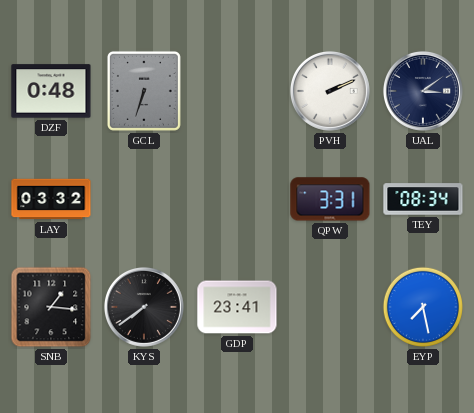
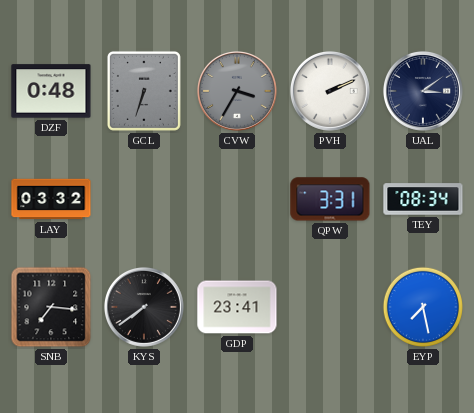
CVW: none -> 3:35 (237, 91)
SNB: 1:16 -> 7:16 (51, 307)
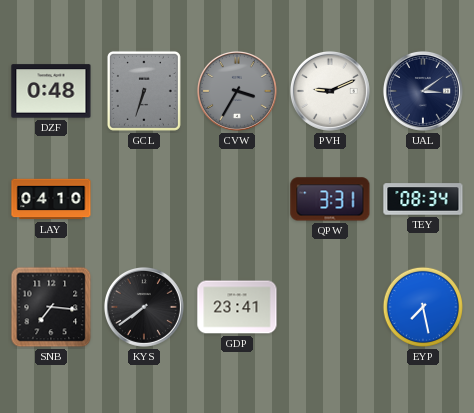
PVH: 2:11 -> 9:11 (330, 91)
LAY: 03:32 -> 04:10 (51, 199)
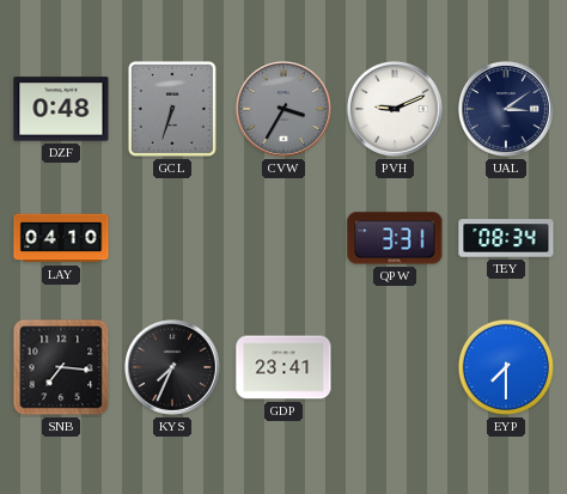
KYS: 7:39 -> 7:34 (172, 367)
EYP: 7:28 -> 7:30 (506, 367)
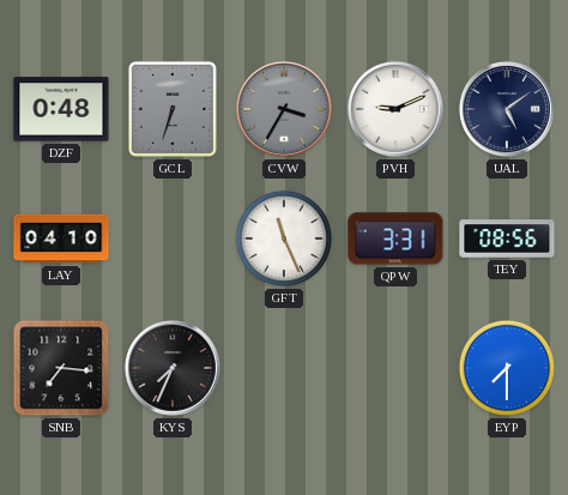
UAL: 3:09 -> 5:09 (507, 109)
GFT: none -> 11:26 (284, 239)
TEY: 08:34 -> 08:56 (507, 239)
GDP: 23:41 -> none (283, 367)
